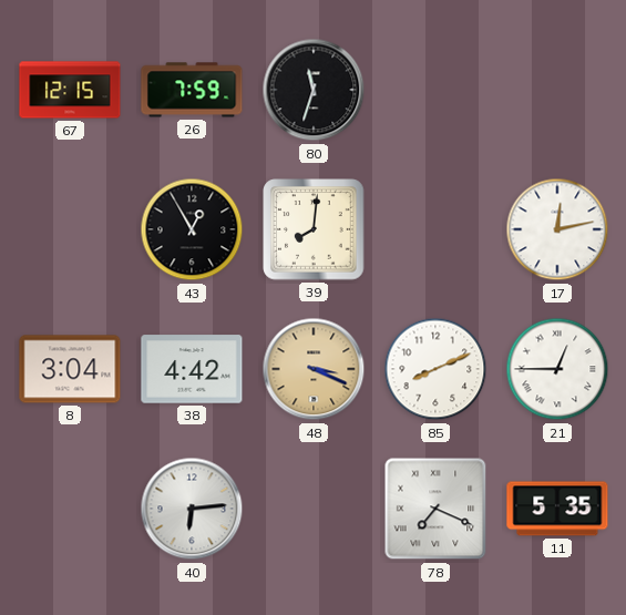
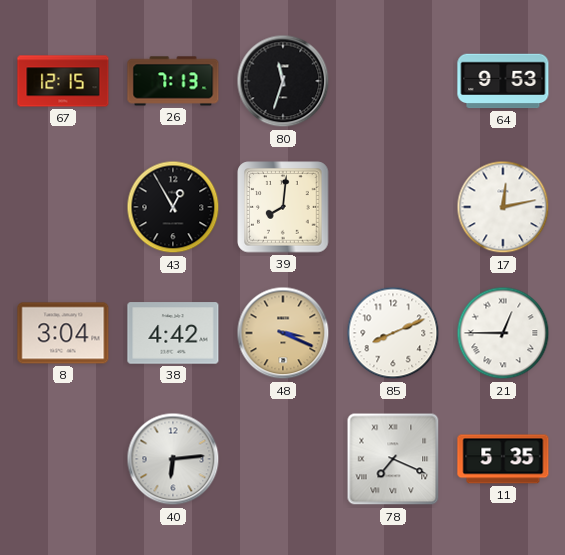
26: 7:59 -> 7:13 (173, 81)
64: none -> 9:53 (503, 81)
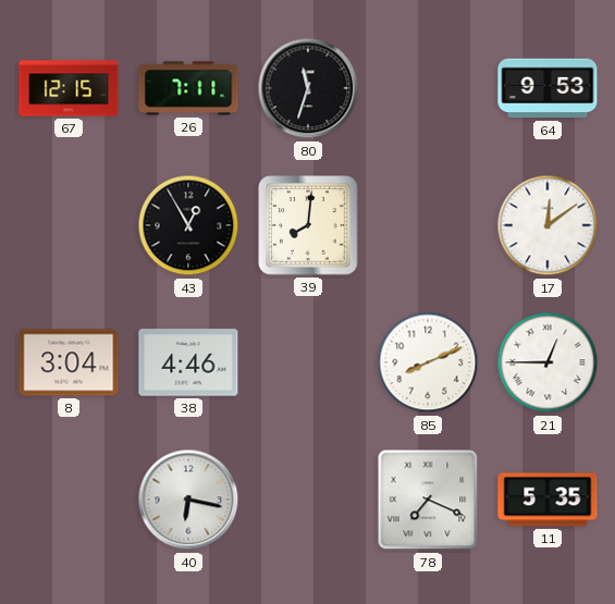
26: 7:13 -> 7:11 (188, 88)
17: 12:13 -> 12:09 (548, 225)
38: 4:42 -> 4:46 (188, 362)
48: 3:19 -> none (283, 333)
40: 6:14 -> 6:17 (188, 500)
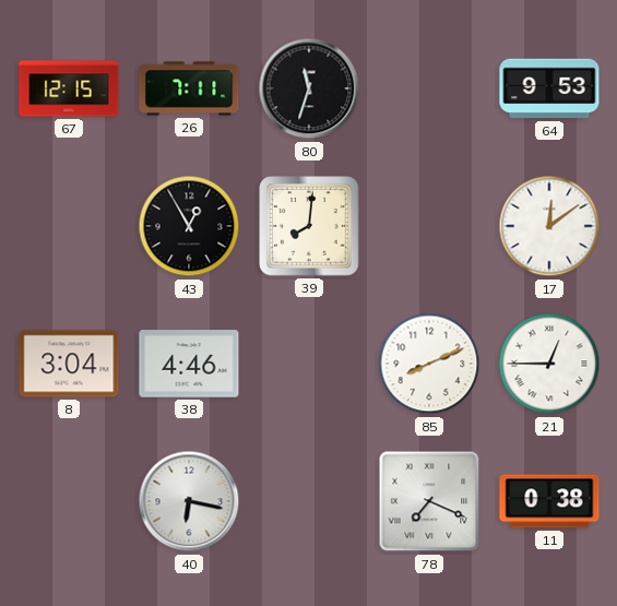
11: 5:35 -> 0:38 (549, 501)
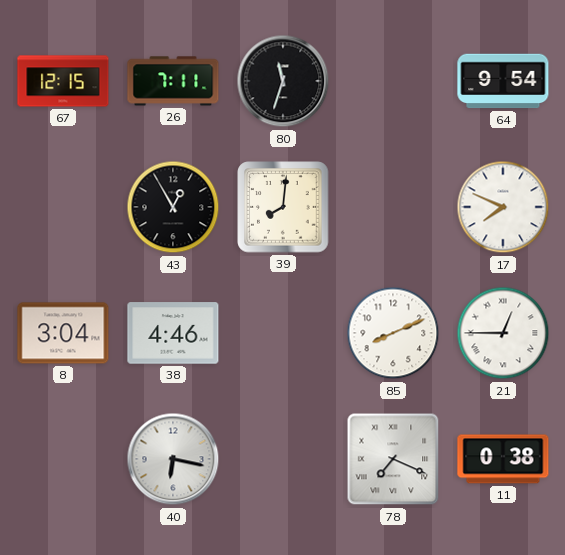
64: 9:53 -> 9:54 (503, 81)
17: 12:09 -> 7:49 (503, 207)
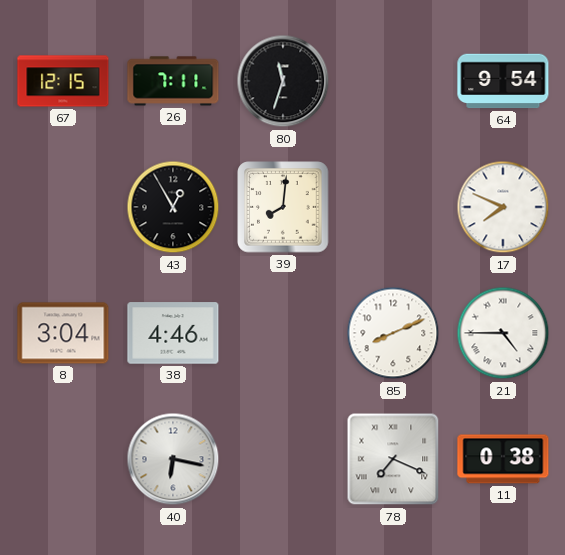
21: 12:45 -> 4:45 (503, 333)
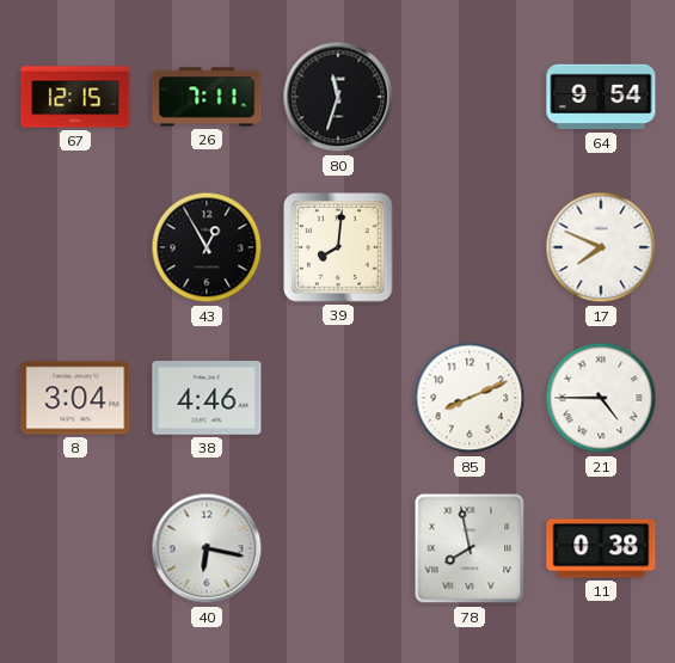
78: 7:19 -> 7:58 (470, 548)
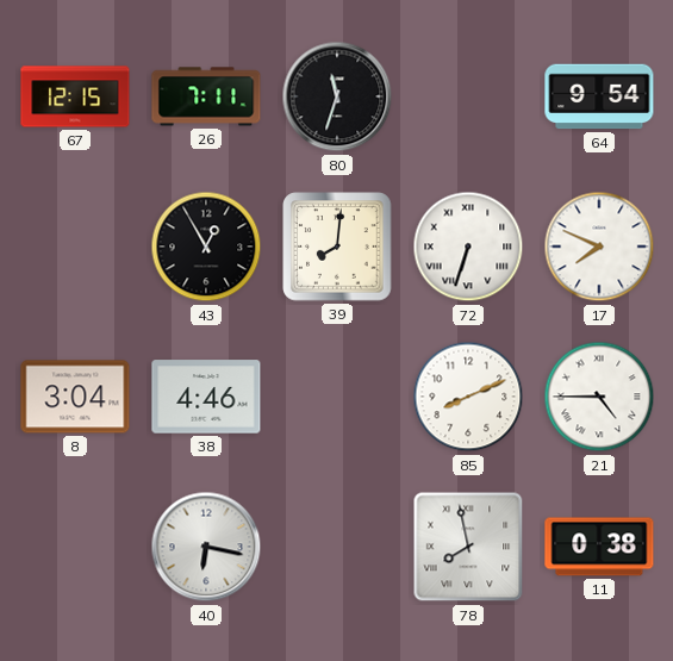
72: none -> 6:33 (468, 247)
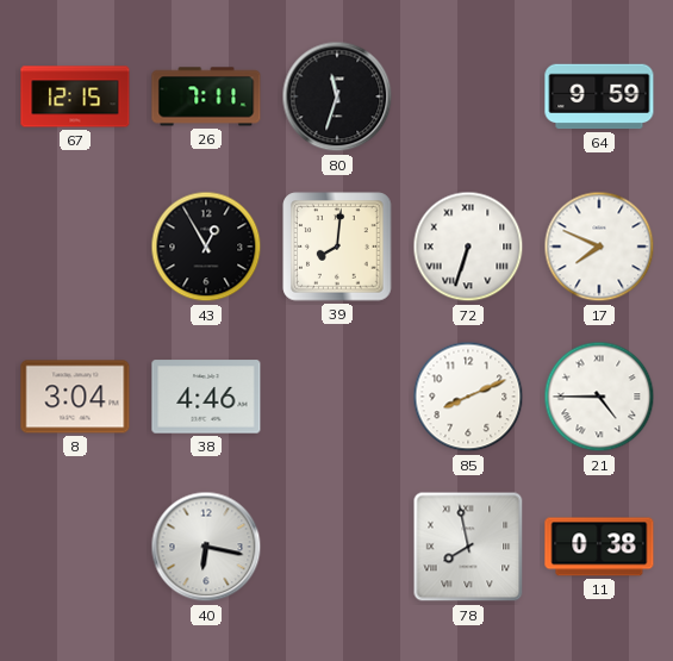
64: 9:54 -> 9:59 (599, 96)
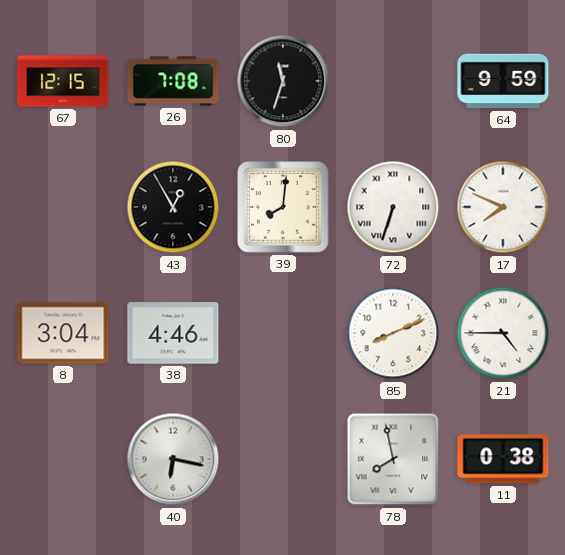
26: 7:11 -> 7:08 (173, 81)
